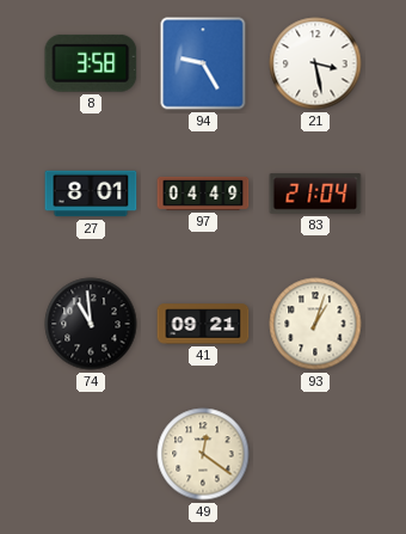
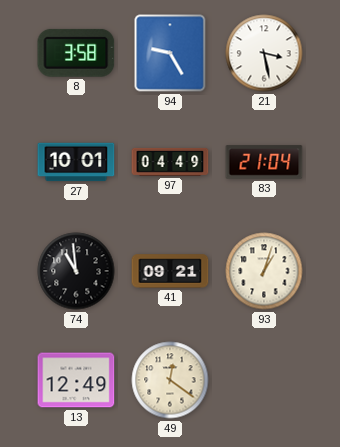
27: 8:01 -> 10:01 (76, 162)
13: none -> 12:49 (76, 380)
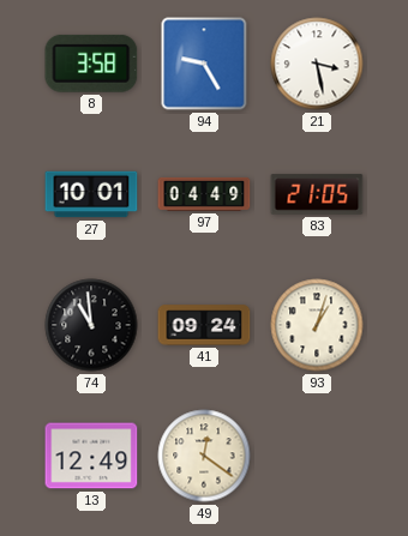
83: 21:04 -> 21:05 (317, 194)
41: 09:21 -> 09:24 (204, 325)
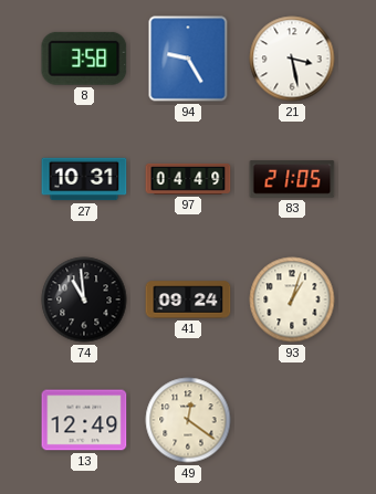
27: 10:01 -> 10:31 (84, 179)
